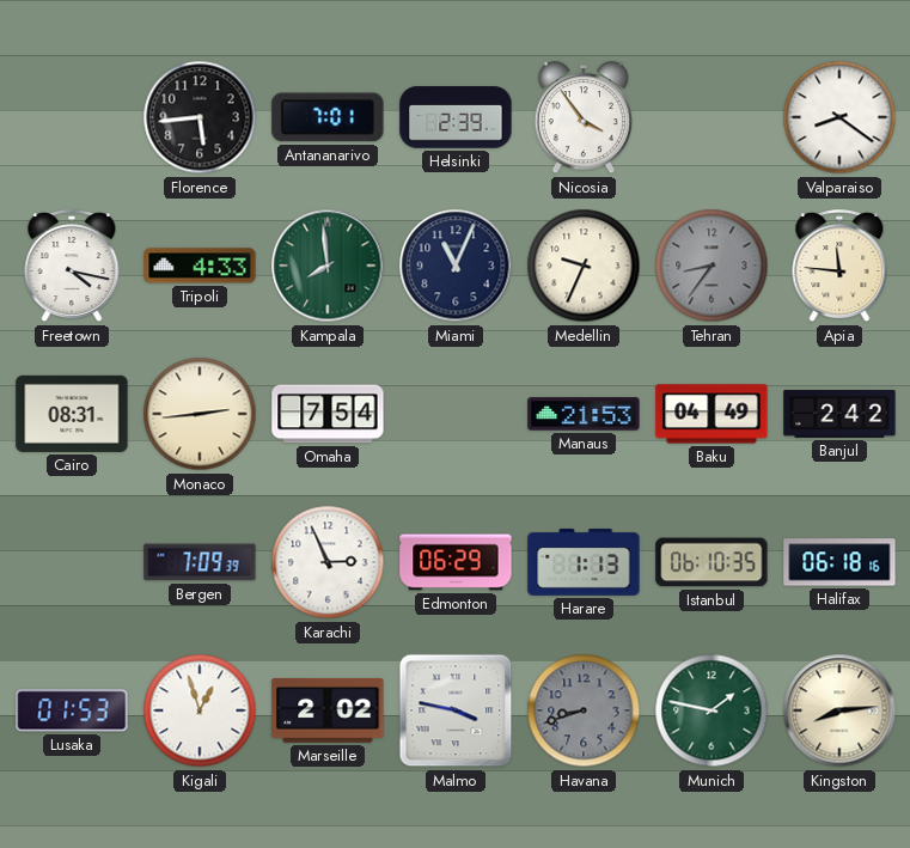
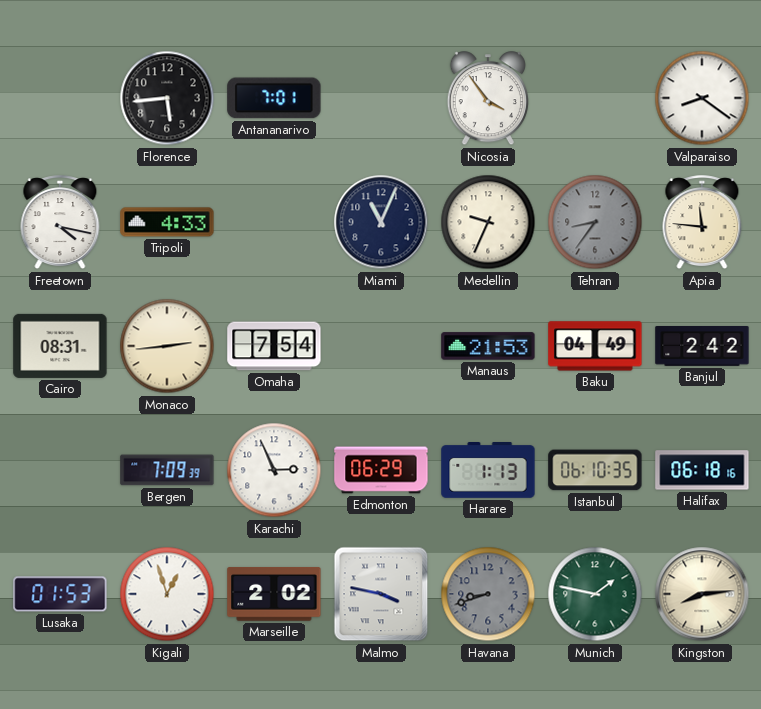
Helsinki: 2:39 -> none (456, 117)
Kampala: 7:59 -> none (328, 266)
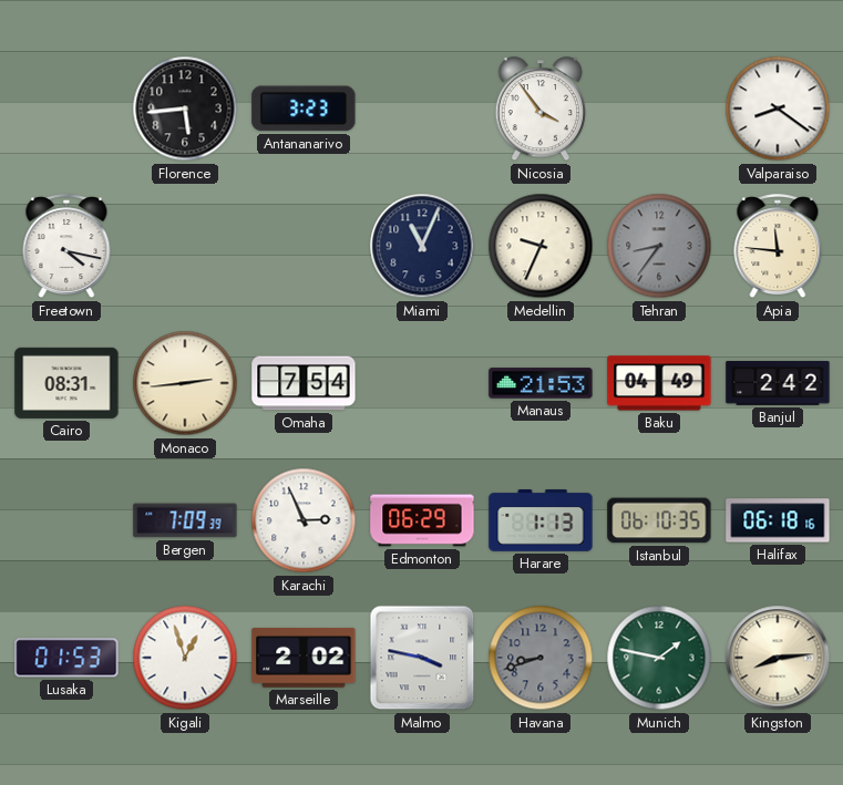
Antananarivo: 7:01 -> 3:23 (304, 109)
Tripoli: 4:33 -> none (167, 222)
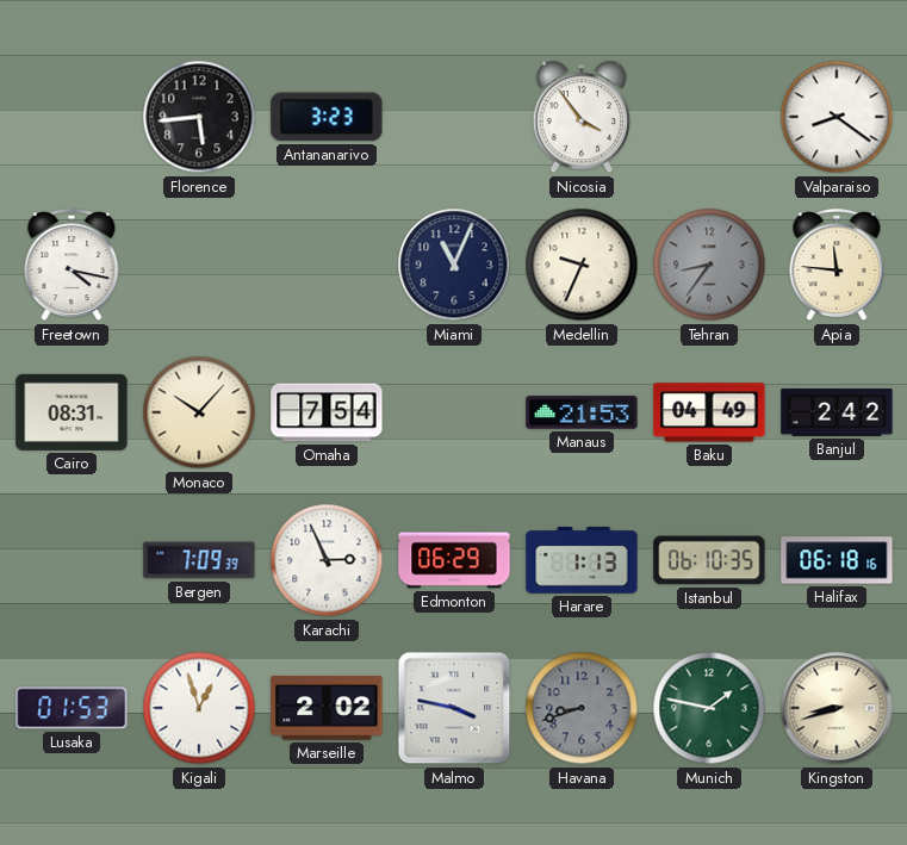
Monaco: 2:44 -> 10:07 (199, 412)
Kingston: 8:14 -> 8:42 (837, 708)
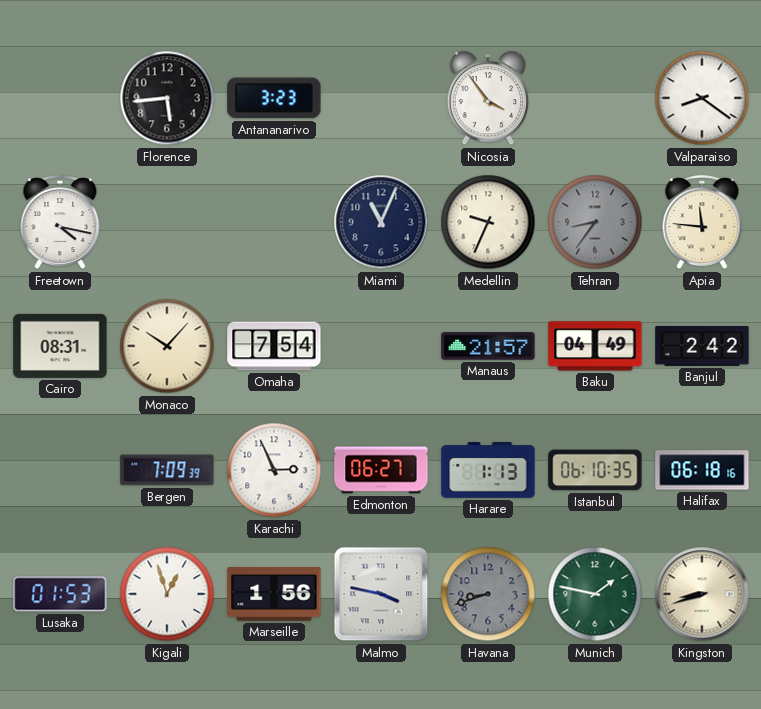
Manaus: 21:53 -> 21:57 (488, 346)
Edmonton: 06:29 -> 06:27 (381, 470)
Marseille: 2:02 -> 1:56 (274, 595)
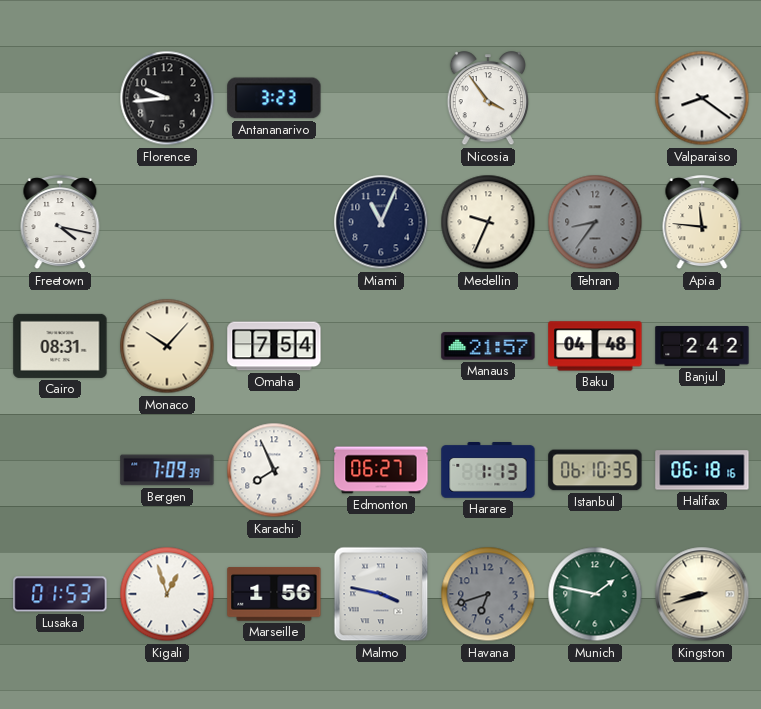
Florence: 5:44 -> 9:44 (167, 98)
Baku: 04:49 -> 04:48 (595, 346)
Karachi: 2:56 -> 7:56 (274, 470)
Havana: 8:42 -> 6:42 (488, 594)
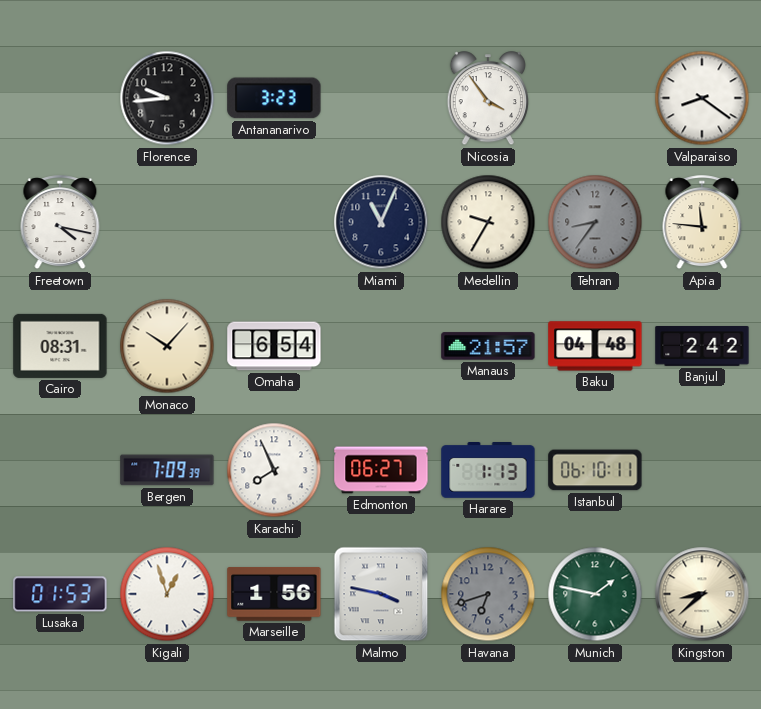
Medellin: 9:34 -> 9:35 (488, 222)
Omaha: 7:54 -> 6:54 (274, 346)
Istanbul: 06:10:35 -> 06:10:11 (595, 470)
Halifax: 06:18 -> none (702, 470)
Kingston: 8:42 -> 8:38 (702, 594)
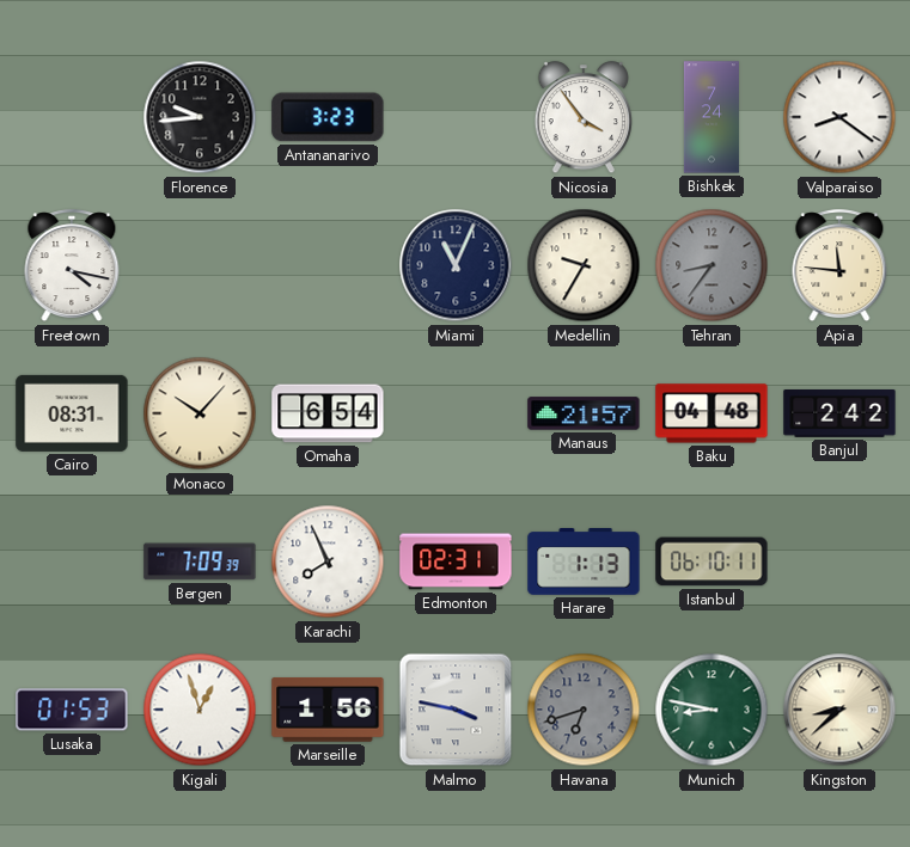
Bishkek: none -> 7:24 (711, 117)
Edmonton: 06:27 -> 02:31 (456, 561)
Munich: 1:47 -> 8:47 (711, 710)
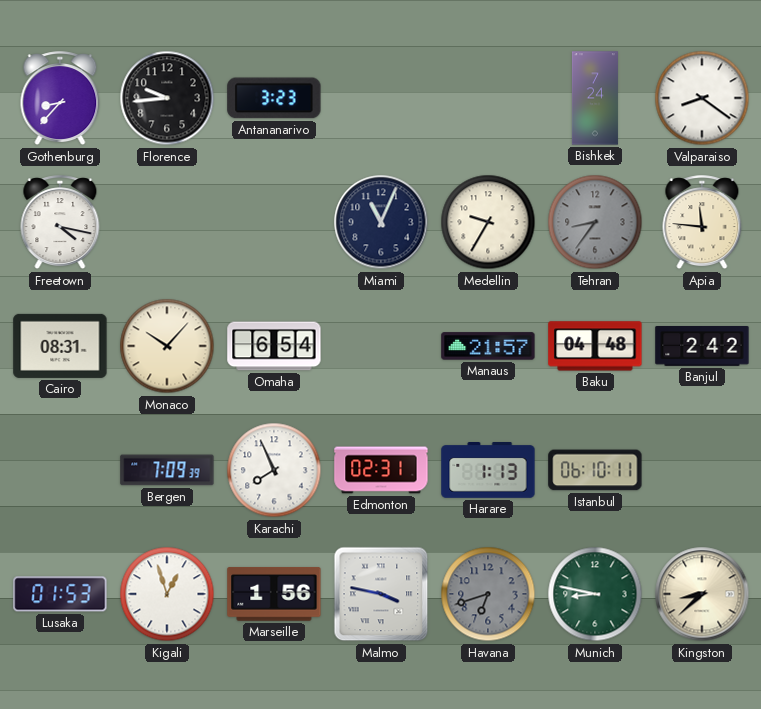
Gothenburg: none -> 8:37 (60, 99)
Nicosia: 3:54 -> none (584, 118)
